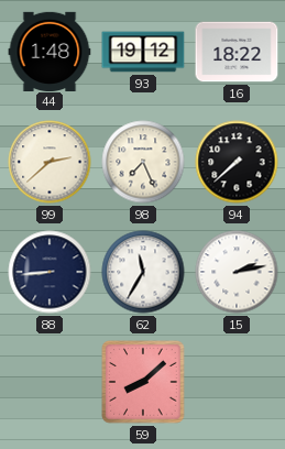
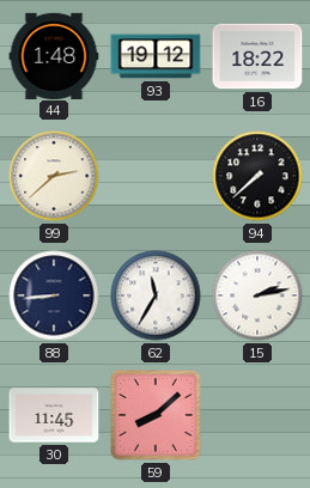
98: 7:26 -> none (143, 162)
30: none -> 11:45 (54, 415)
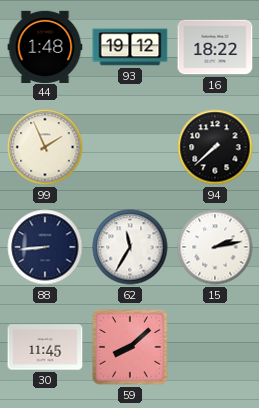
99: 2:38 -> 1:56 (45, 147)
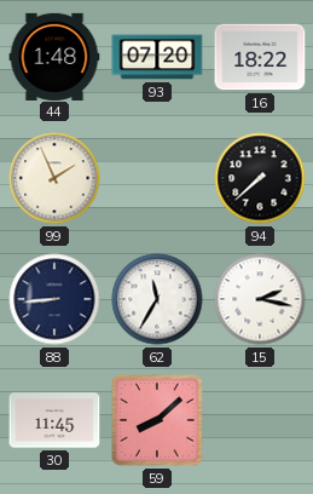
93: 19:12 -> 07:20 (157, 57)
15: 2:13 -> 2:17 (260, 299)
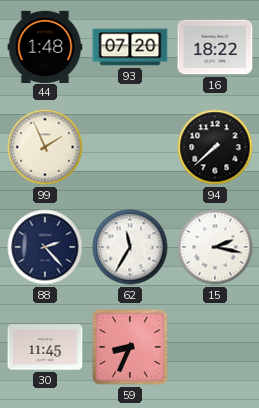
88: 8:44 -> 2:23 (45, 247)
59: 8:08 -> 8:34 (130, 347)
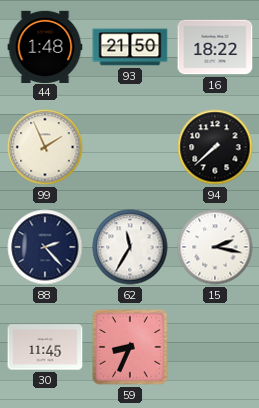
93: 07:20 -> 21:50 (130, 47)
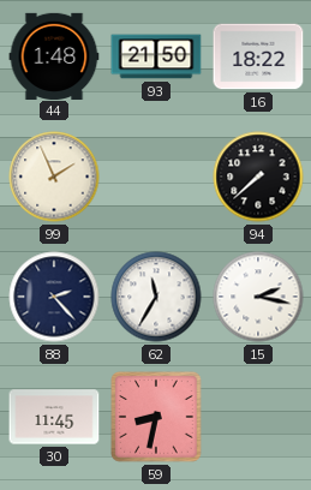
59: 8:34 -> 8:32 (156, 417)
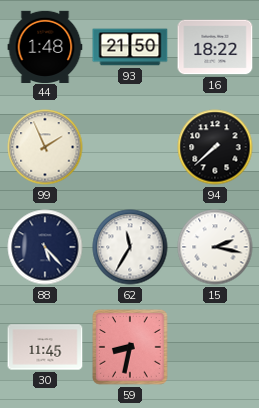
88: 2:23 -> 5:23 (45, 247)
